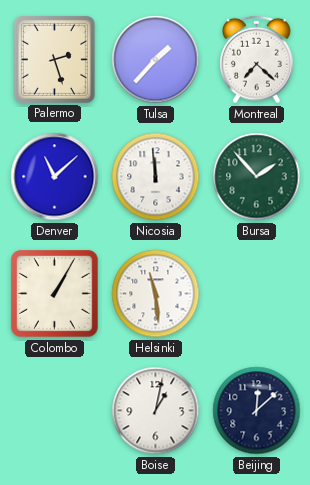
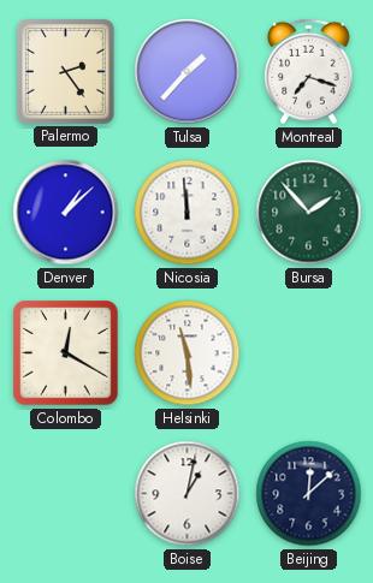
Palermo: 2:27 -> 2:24 (65, 71)
Montreal: 7:22 -> 7:18 (309, 72)
Denver: 11:08 -> 1:08 (66, 213)
Colombo: 1:05 -> 12:20 (66, 353)
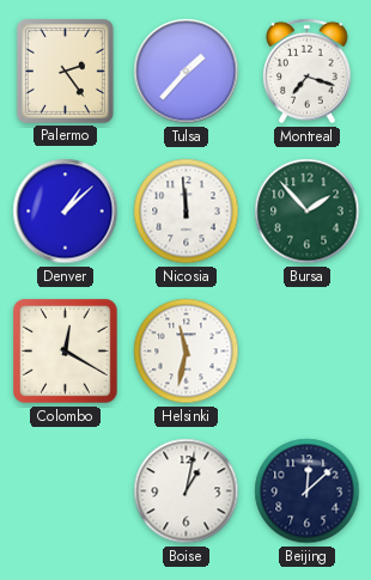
Helsinki: 11:29 -> 11:32 (187, 352)
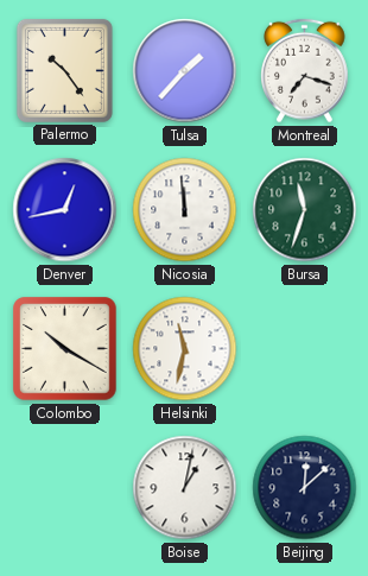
Palermo: 2:24 -> 10:24 (64, 70)
Denver: 1:08 -> 12:43 (65, 210)
Bursa: 1:53 -> 11:33 (305, 210)
Colombo: 12:20 -> 10:20 (65, 349)
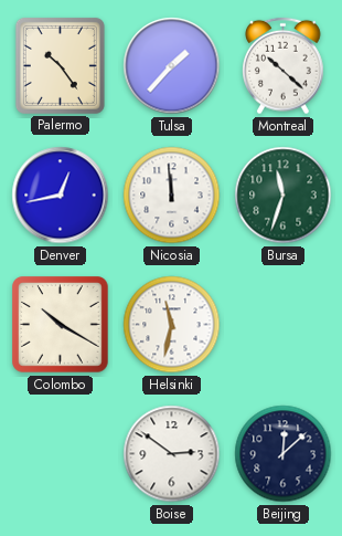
Montreal: 7:18 -> 10:22 (284, 66)
Boise: 1:02 -> 2:51 (172, 454)
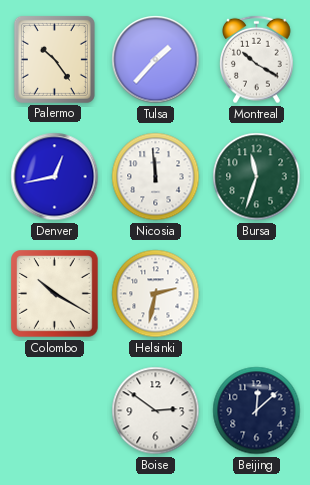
Montreal: 10:22 -> 10:20 (257, 60)
Helsinki: 11:32 -> 2:32 (156, 294)
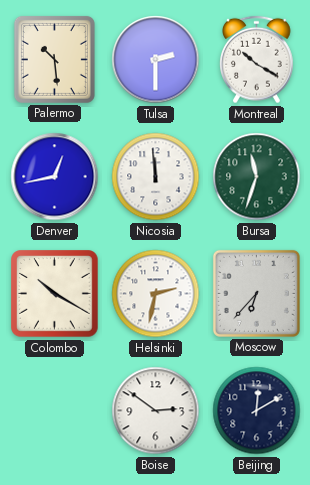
Palermo: 10:24 -> 10:29 (54, 59)
Tulsa: 1:37 -> 2:30 (156, 60)
Moscow: none -> 6:37 (256, 293)
Beijing: 12:08 -> 12:10 (257, 411)
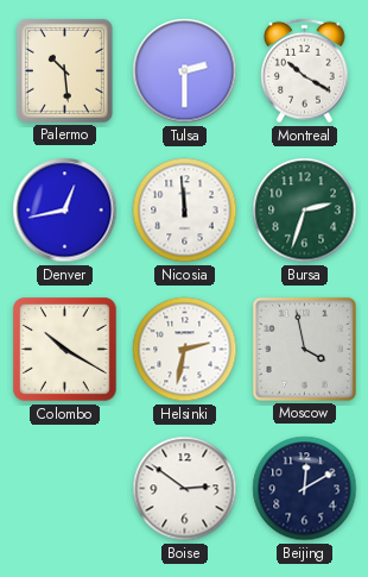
Bursa: 11:33 -> 2:33 (305, 211)
Moscow: 6:37 -> 3:58 (304, 349)
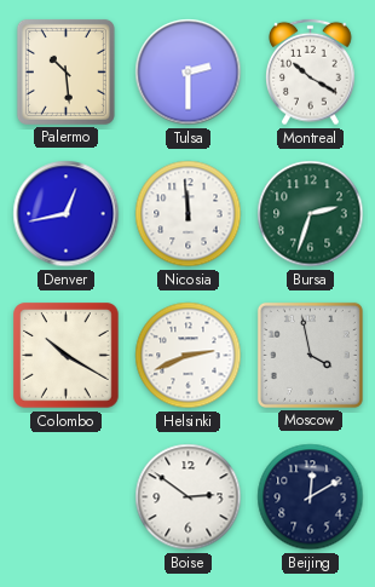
Helsinki: 2:32 -> 2:41 (189, 356)
